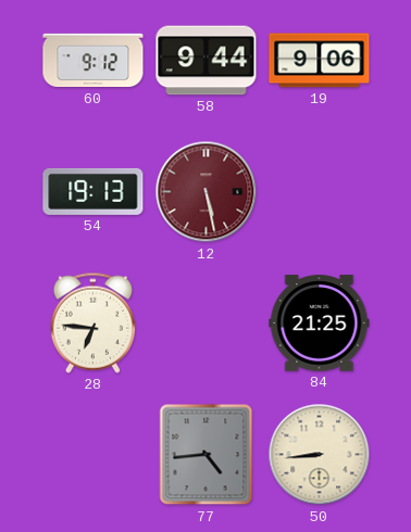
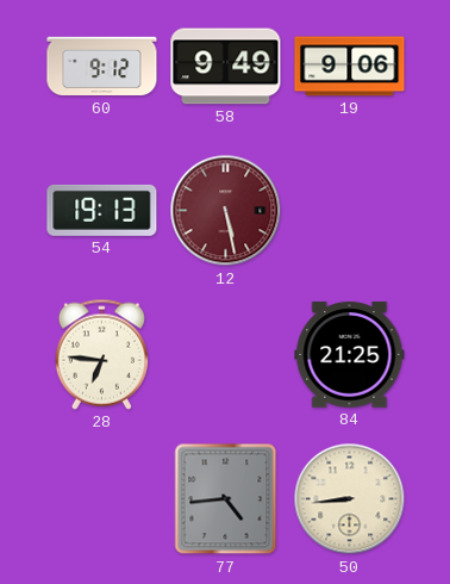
58: 9:44 -> 9:49 (226, 67)
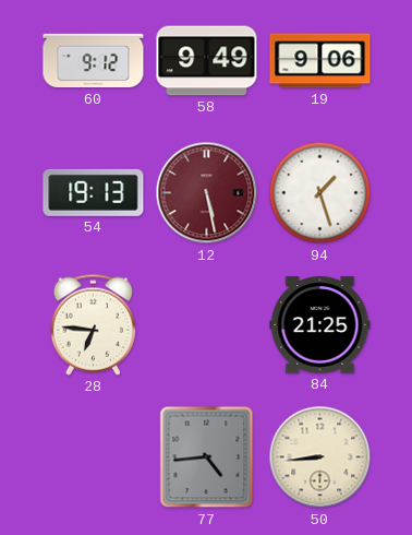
94: none -> 1:27 (320, 193)
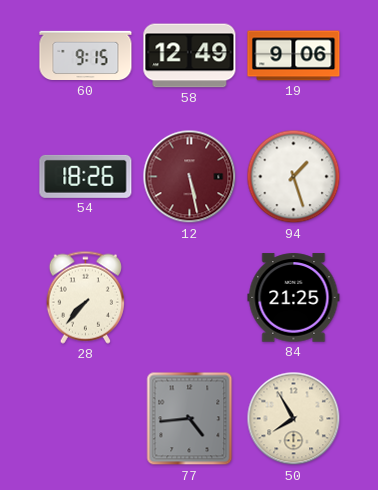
60: 9:12 -> 9:15 (86, 56)
58: 9:49 -> 12:49 (190, 56)
54: 19:13 -> 18:26 (86, 176)
28: 6:46 -> 7:37 (85, 297)
50: 8:44 -> 7:55 (294, 419)
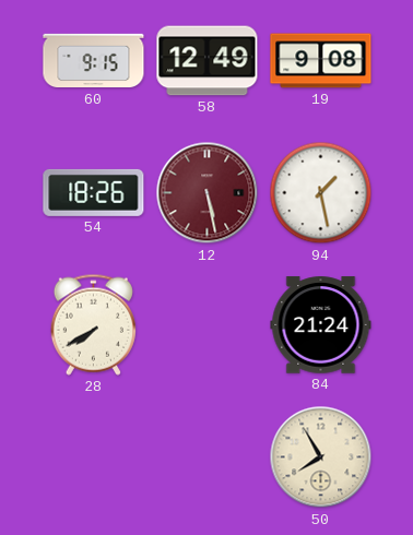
19: 9:06 -> 9:08 (321, 61)
94: 1:27 -> 1:28 (321, 193)
28: 7:37 -> 7:40 (93, 324)
84: 21:25 -> 21:24 (321, 325)
77: 4:44 -> none (190, 419)
